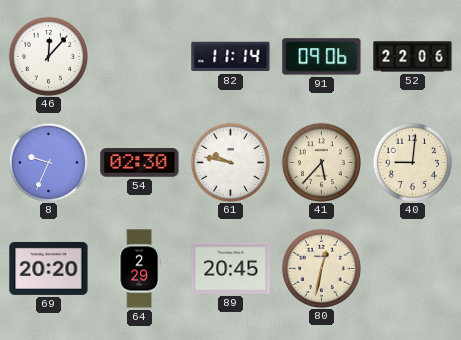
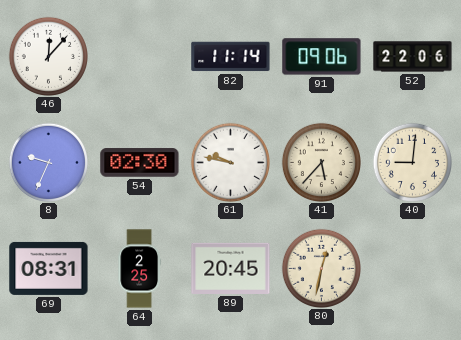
69: 20:20 -> 08:31 (49, 268)
64: 2:29 -> 2:25 (139, 269)
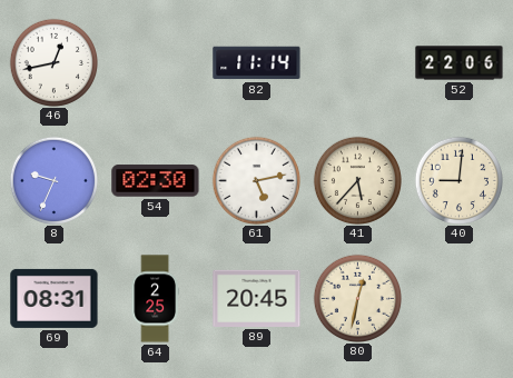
46: 12:07 -> 12:43 (53, 62)
91: 09:06 -> none (322, 57)
61: 9:47 -> 5:13 (256, 180)
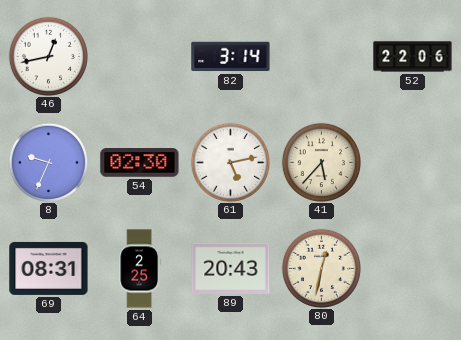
82: 11:14 -> 3:14 (231, 57)
40: 9:01 -> none (458, 180)
89: 20:45 -> 20:43 (231, 268)
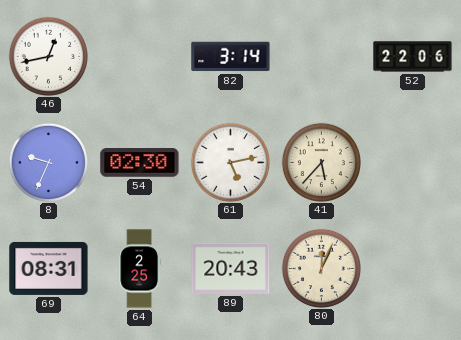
80: 12:32 -> 12:04 (321, 268)
